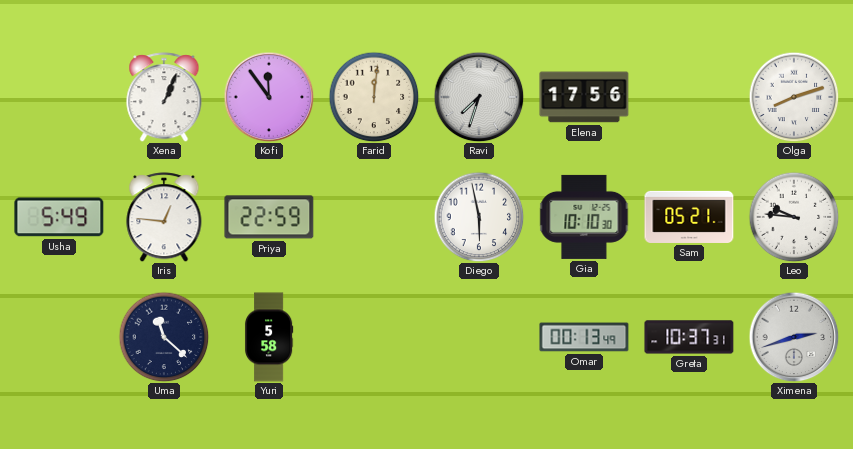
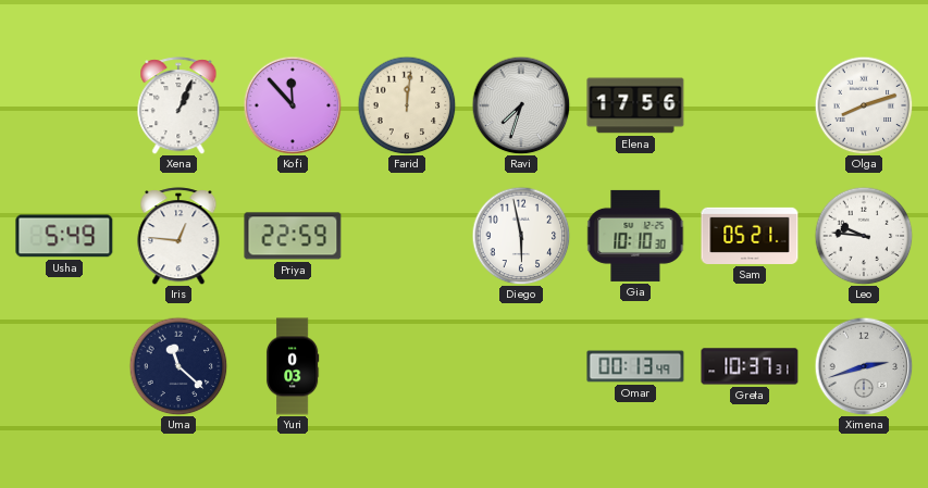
Kofi: 11:54 -> 11:53 (293, 105)
Yuri: 5:58 -> 0:03 (293, 366)
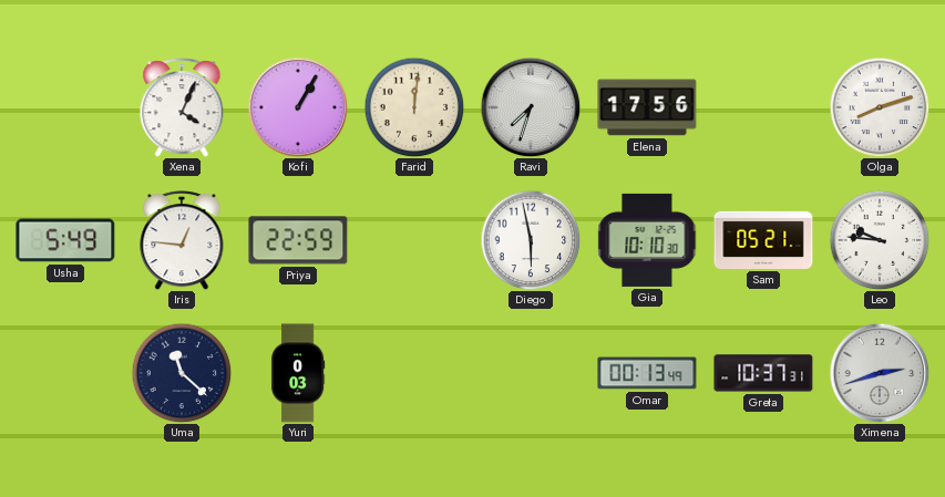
Xena: 1:04 -> 4:04 (182, 107)
Kofi: 11:53 -> 1:05 (298, 107)
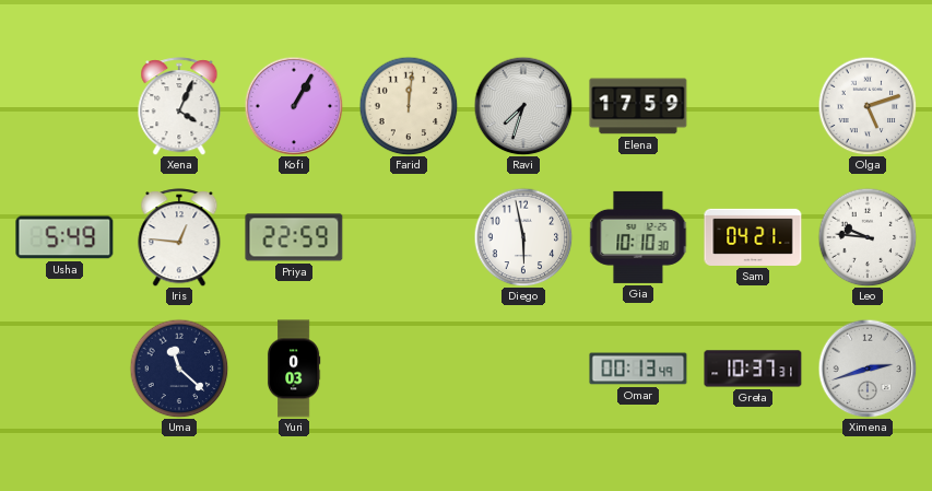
Elena: 17:56 -> 17:59 (638, 106)
Olga: 8:12 -> 5:12 (868, 106)
Sam: 05:21 -> 04:21 (753, 237)
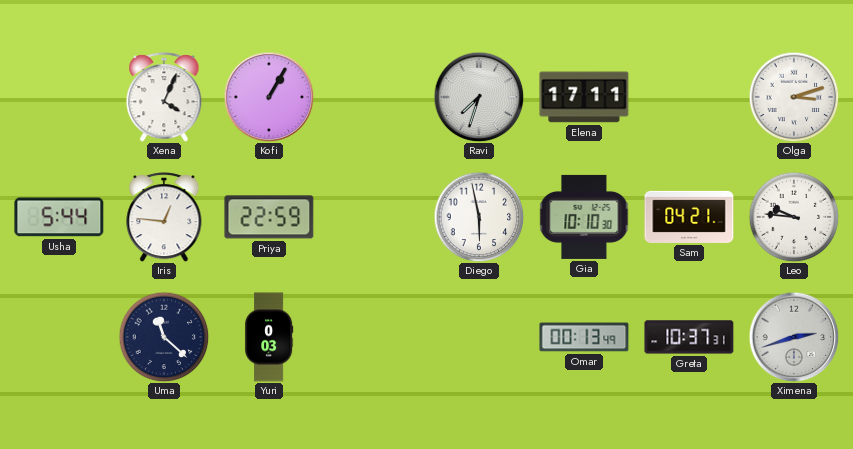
Farid: 12:01 -> none (409, 106)
Elena: 17:59 -> 17:11 (584, 97)
Olga: 5:12 -> 3:12 (794, 97)
Usha: 5:49 -> 5:44 (59, 217)
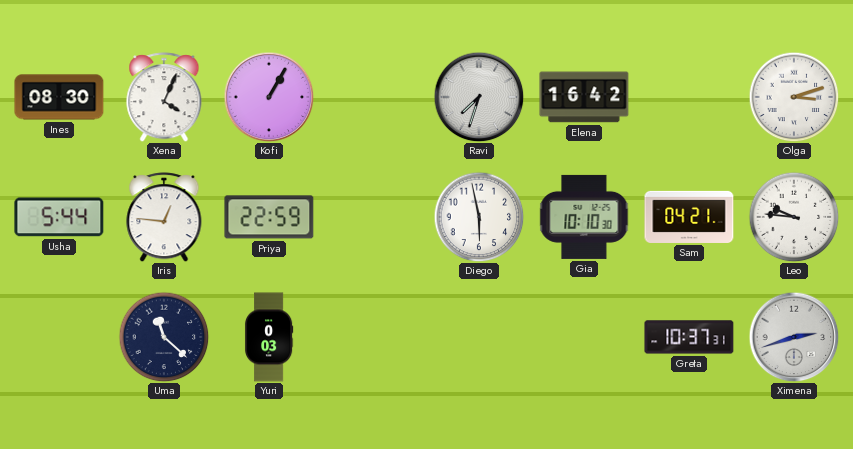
Ines: none -> 08:30 (59, 97)
Elena: 17:11 -> 16:42 (584, 97)
Omar: 00:13 -> none (584, 337)
